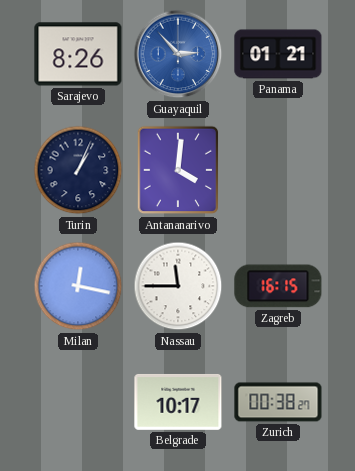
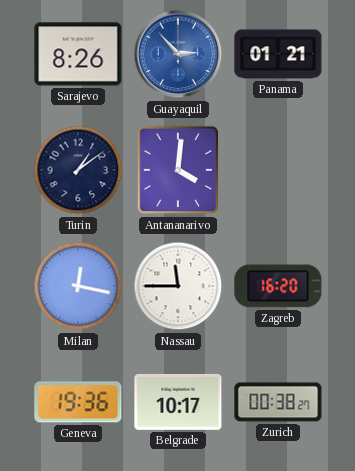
Turin: 1:04 -> 1:09 (78, 170)
Zagreb: 16:15 -> 16:20 (278, 286)
Geneva: none -> 19:36 (78, 402)
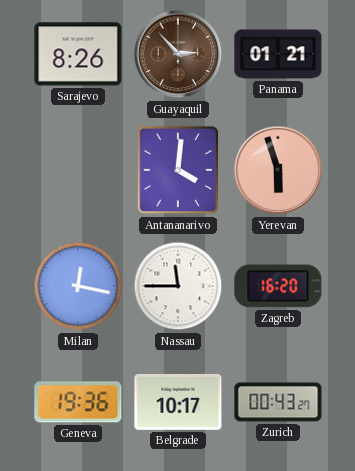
Guayaquil dial: blue -> brown (178, 54)
Turin: 1:09 -> none (78, 170)
Yerevan: none -> 5:57 (278, 170)
Zurich: 00:38 -> 00:43 (278, 402)
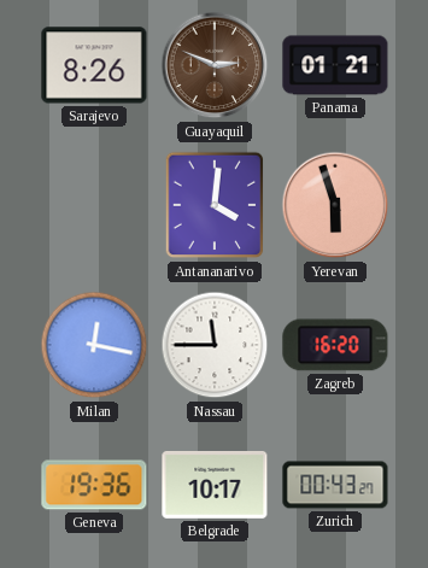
Guayaquil: 2:53 -> 2:49 (215, 65)
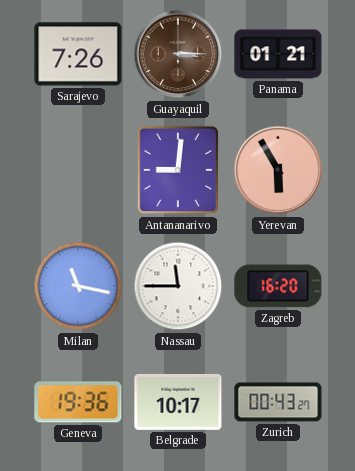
Sarajevo: 8:26 -> 7:26 (78, 54)
Guayaquil: 2:49 -> 3:15 (178, 54)
Antananarivo: 4:01 -> 9:01 (178, 170)
Yerevan: 5:57 -> 5:55 (278, 170)
Milan: 12:17 -> 11:17 (78, 286)
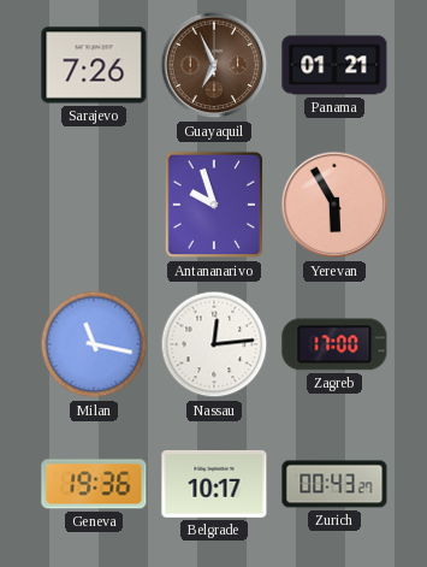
Guayaquil: 3:15 -> 6:56 (214, 65)
Antananarivo: 9:01 -> 9:57 (214, 205)
Nassau: 11:45 -> 12:14 (214, 344)
Zagreb: 16:20 -> 17:00 (334, 344)
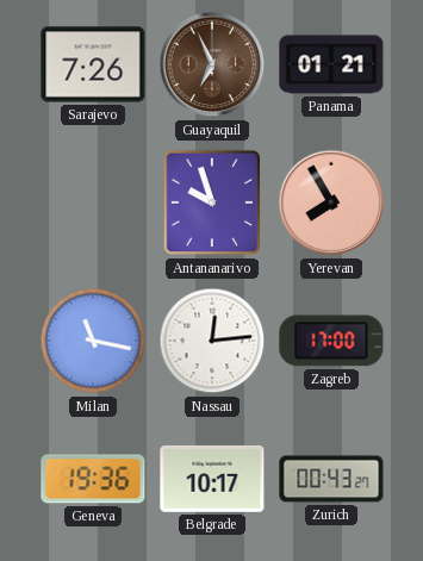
Yerevan: 5:55 -> 7:55 (331, 202)
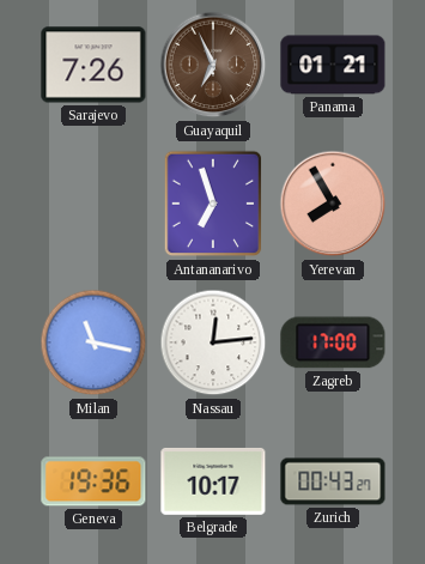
Antananarivo: 9:57 -> 6:57 (213, 204)
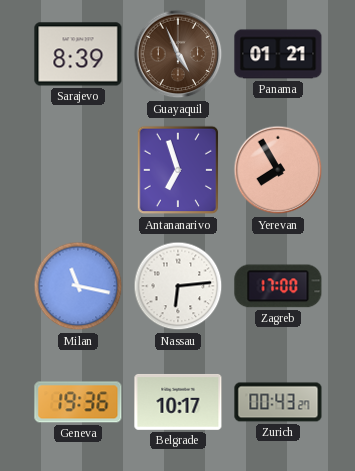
Sarajevo: 7:26 -> 8:39 (78, 54)
Guayaquil: 6:56 -> 4:56 (178, 54)
Nassau: 12:14 -> 6:14 (178, 286)
